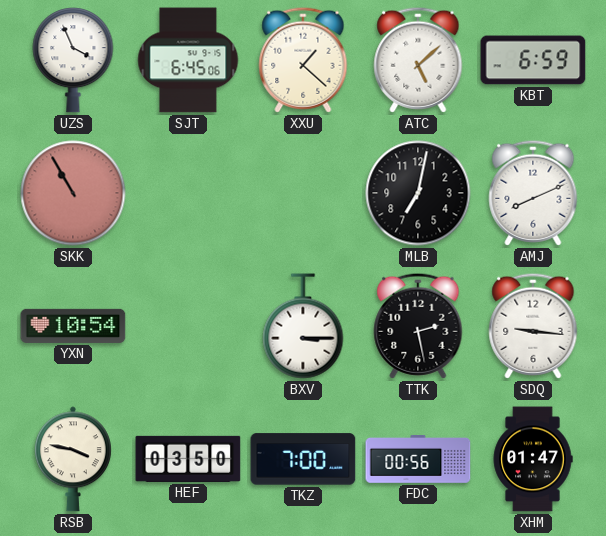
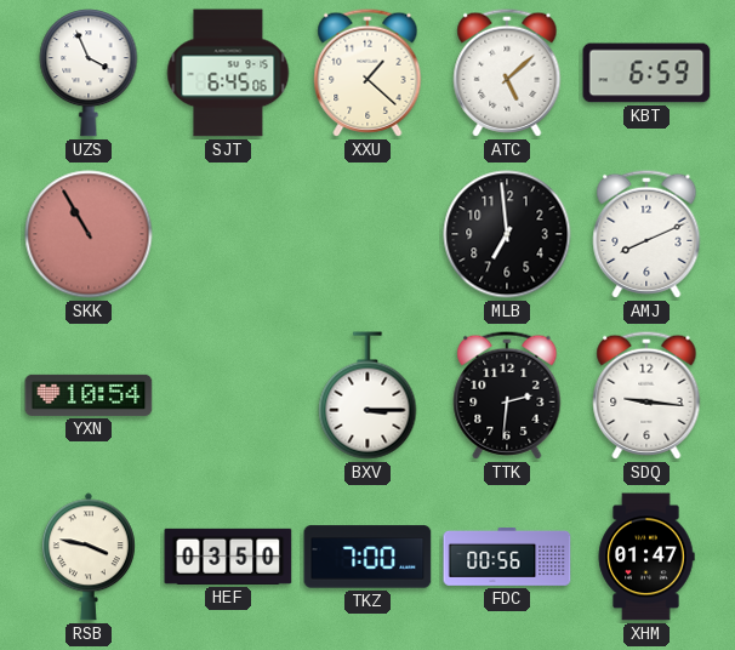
MLB: 7:02 -> 6:59 (507, 234)
TTK: 2:28 -> 2:31 (507, 395)
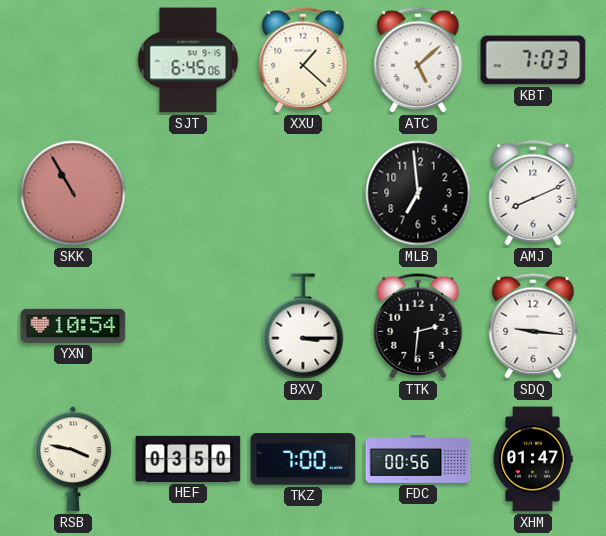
UZS: 3:56 -> none (89, 73)
KBT: 6:59 -> 7:03 (533, 60)
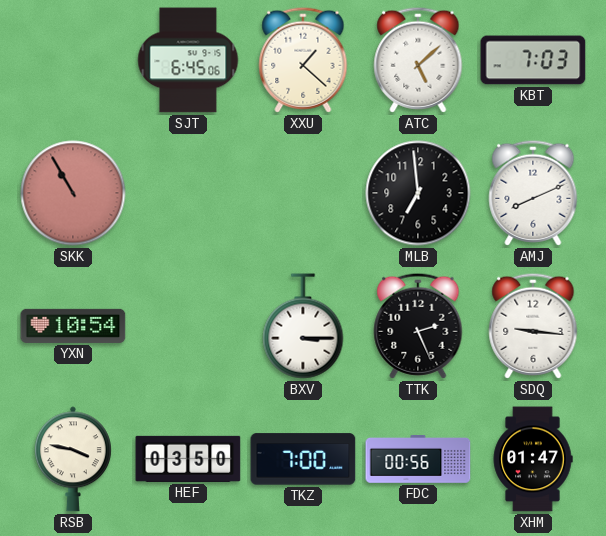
TTK: 2:31 -> 2:26 (418, 326)
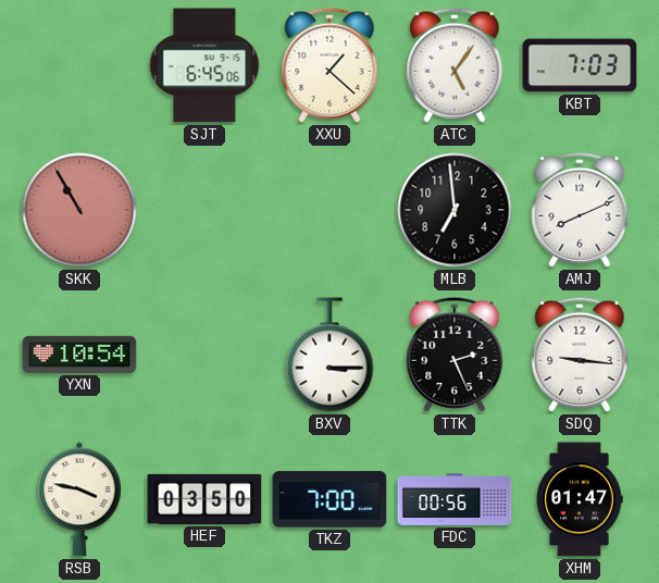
ATC: 5:08 -> 5:06 (455, 65)
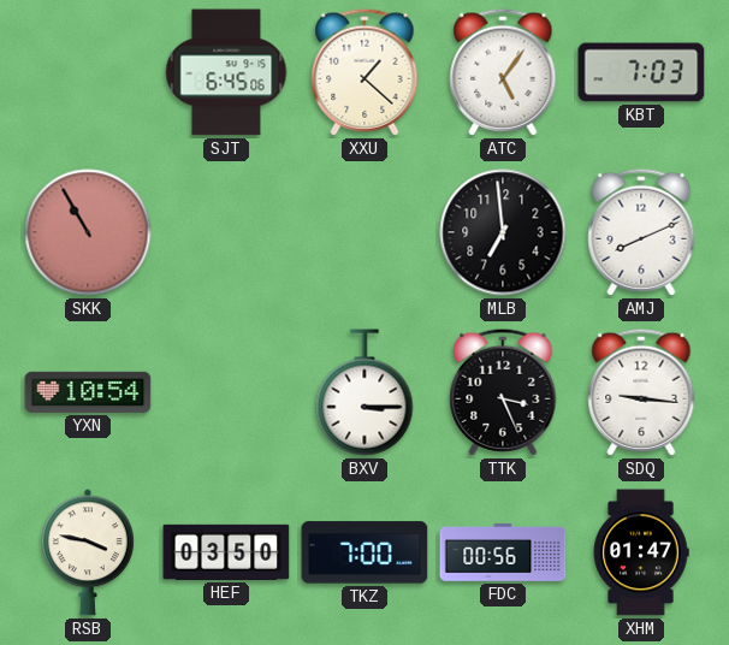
TTK: 2:26 -> 3:26 (503, 392)
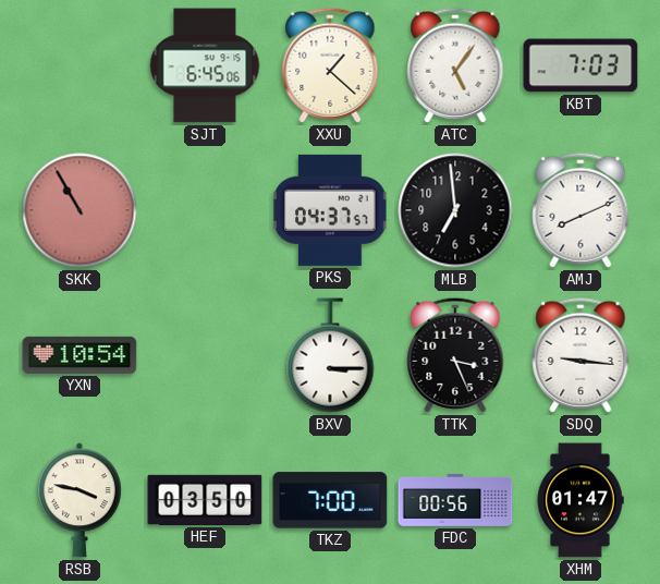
PKS: none -> 04:37 (330, 210)
